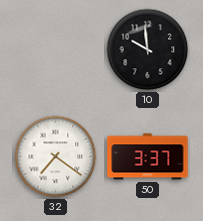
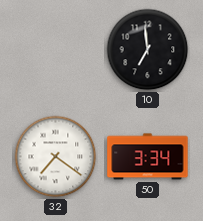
10: 9:59 -> 6:59 (148, 50)
50: 3:37 -> 3:34 (148, 157)
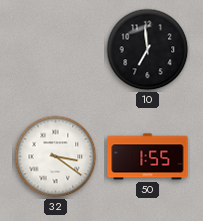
32: 7:21 -> 3:21 (56, 157)
50: 3:34 -> 1:55 (148, 157)
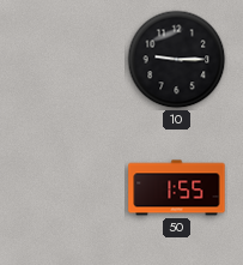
10: 6:59 -> 9:15 (177, 60)
32: 3:21 -> none (56, 157)
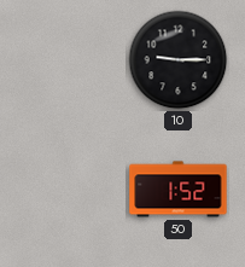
50: 1:55 -> 1:52 (179, 190)
